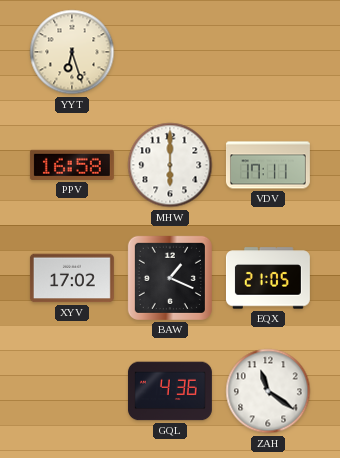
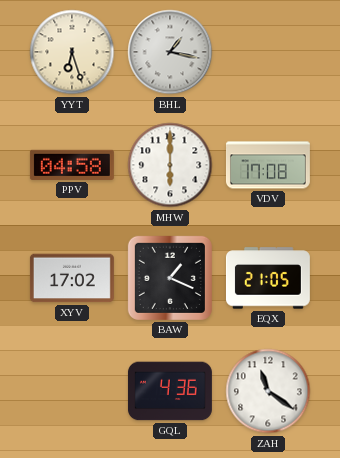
BHL: none -> 1:17 (170, 52)
PPV: 16:58 -> 04:58 (72, 165)
VDV: 17:11 -> 17:08 (268, 165)
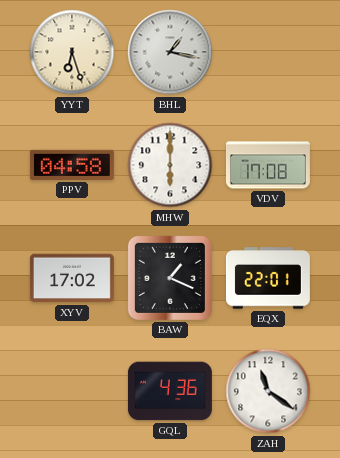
EQX: 21:05 -> 22:01 (268, 278)
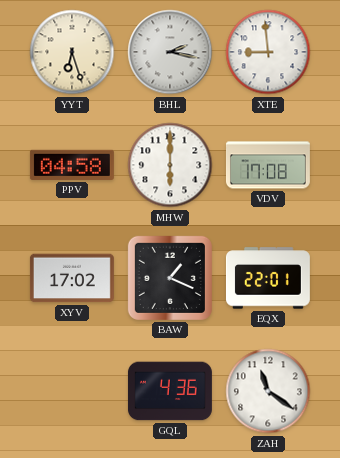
BHL: 1:17 -> 2:17 (170, 52)
XTE: none -> 8:59 (268, 52)
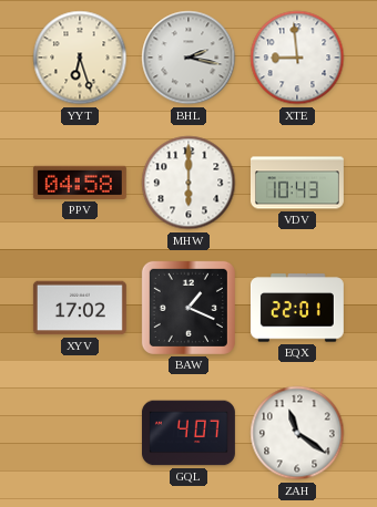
VDV: 17:08 -> 10:43 (297, 183)
GQL: 4:36 -> 4:07 (188, 433)
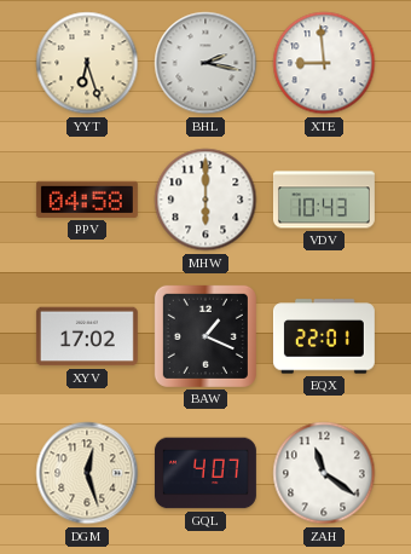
DGM: none -> 12:27 (87, 473)
